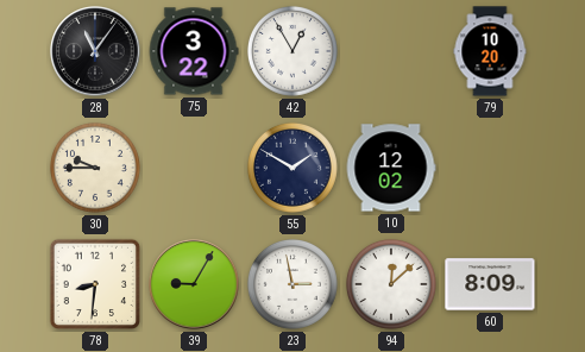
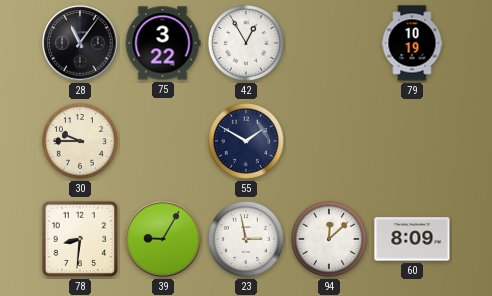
79: 10:20 -> 10:19 (412, 43)
10: 12:02 -> none (391, 168)
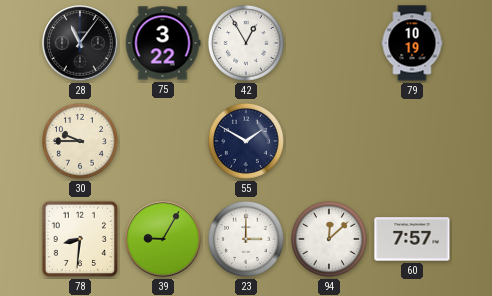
23: 2:58 -> 3:00 (246, 239)
60: 8:09 -> 7:57 (412, 239)
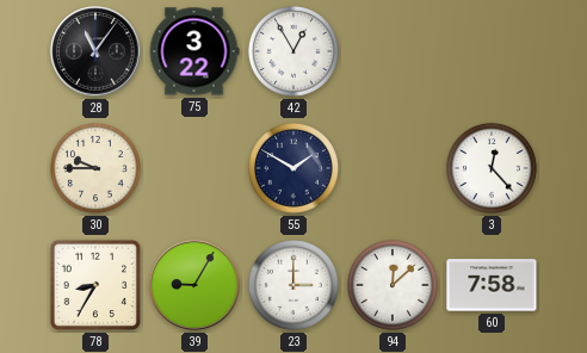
79: 10:19 -> none (412, 43)
3: none -> 12:23 (492, 168)
78: 8:31 -> 8:35 (95, 285)
60: 7:57 -> 7:58 (492, 285)
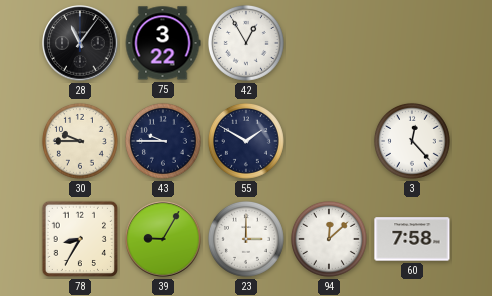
43: none -> 9:45 (163, 141)
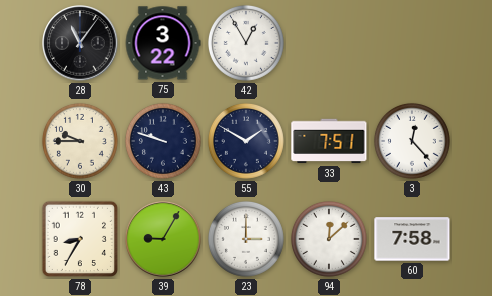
43: 9:45 -> 9:48 (163, 141)
33: none -> 7:51 (329, 141)
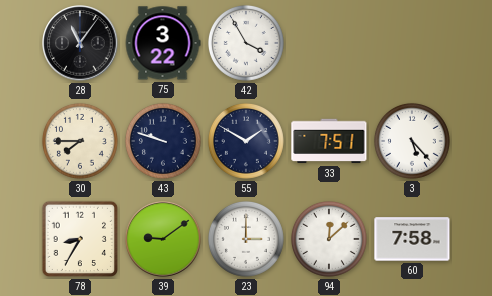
42: 12:55 -> 3:55 (246, 43)
30: 9:45 -> 7:45 (80, 141)
3: 12:23 -> 5:23 (412, 141)
39: 9:05 -> 9:09 (163, 239)
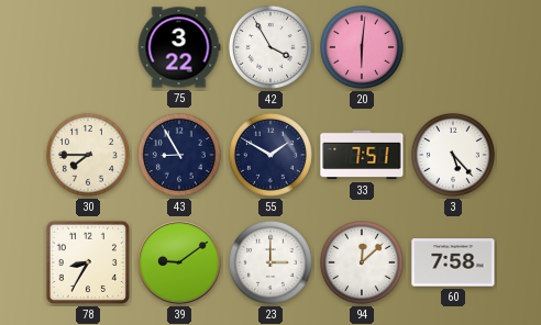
28: 11:06 -> none (80, 43)
20: none -> 6:01 (362, 47)
43: 9:48 -> 8:55 (179, 155)
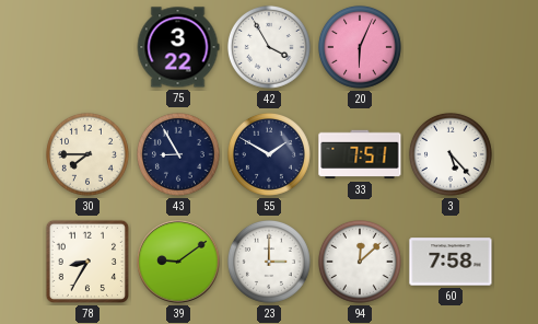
20: 6:01 -> 6:04 (360, 47)
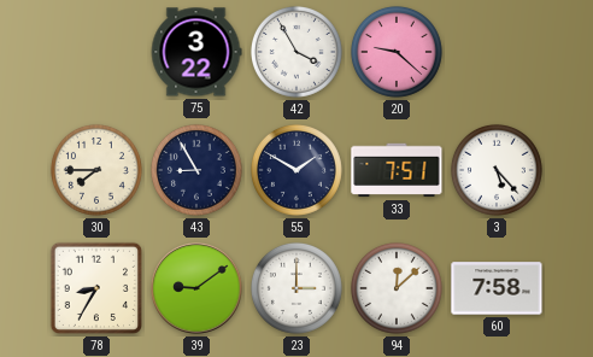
20: 6:04 -> 9:22 (397, 52)
